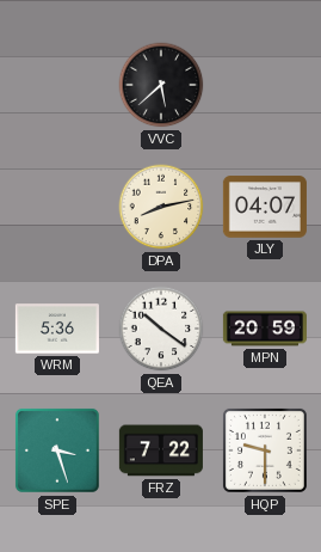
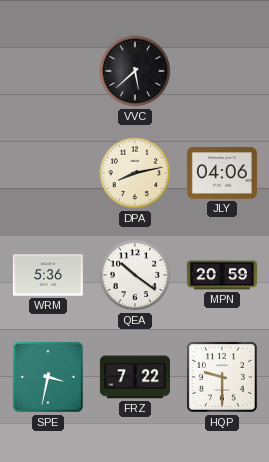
JLY: 04:07 -> 04:06 (222, 173)
SPE: 3:27 -> 3:32 (48, 377)
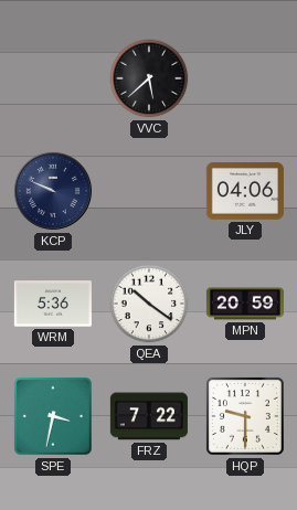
KCP: none -> 9:49 (53, 191)
DPA: 8:13 -> none (135, 173)
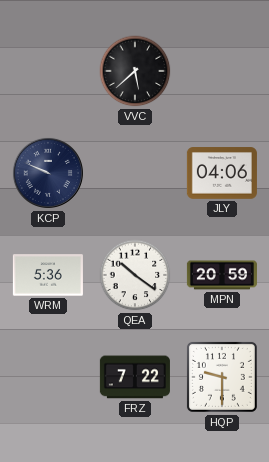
SPE: 3:32 -> none (53, 416)
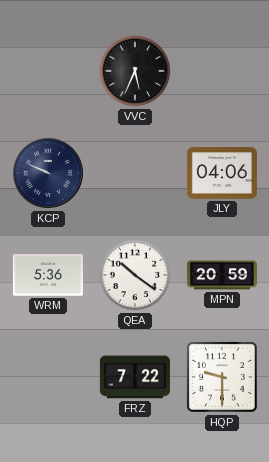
VVC: 5:38 -> 5:34 (135, 71)
